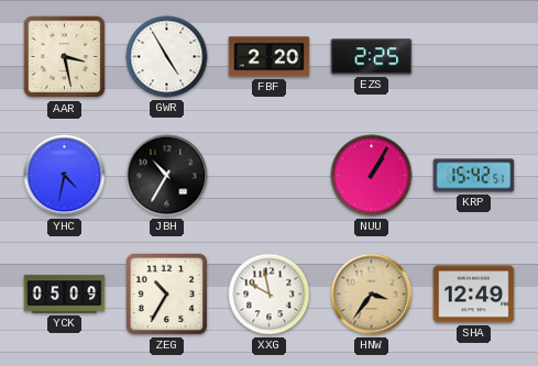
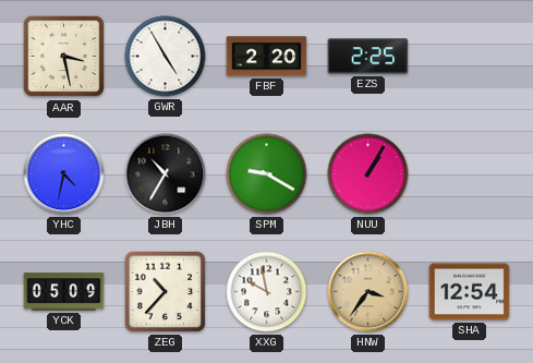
SPM: none -> 9:20 (267, 174)
KRP: 15:42 -> none (474, 176)
ZEG: 10:35 -> 10:37 (166, 292)
SHA: 12:49 -> 12:54 (470, 292)
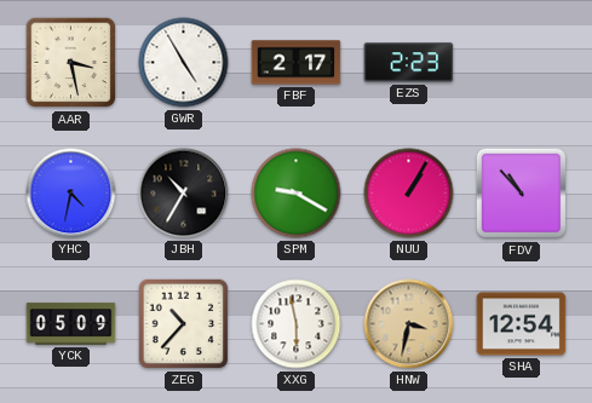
FBF: 2:20 -> 2:17 (297, 63)
EZS: 2:25 -> 2:23 (409, 63)
FDV: none -> 10:53 (522, 194)
XXG: 9:58 -> 5:58 (297, 324)
HNW: 3:36 -> 3:32 (409, 324)
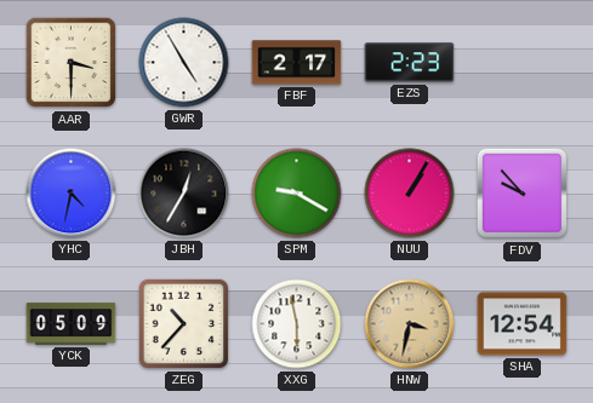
AAR: 3:28 -> 3:30 (72, 63)
JBH: 10:35 -> 12:35 (184, 194)
FDV: 10:53 -> 9:53 (523, 194)
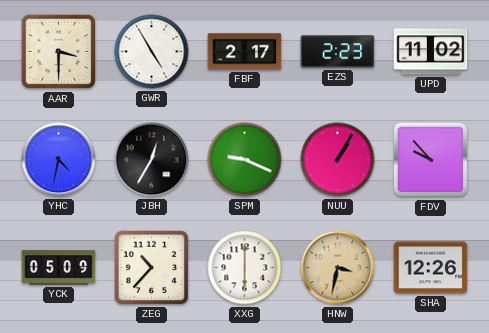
UPD: none -> 11:02 (431, 52)
SPM: 9:20 -> 9:19 (245, 160)
XXG: 5:58 -> 6:00 (245, 268)
SHA: 12:54 -> 12:26 (431, 268)
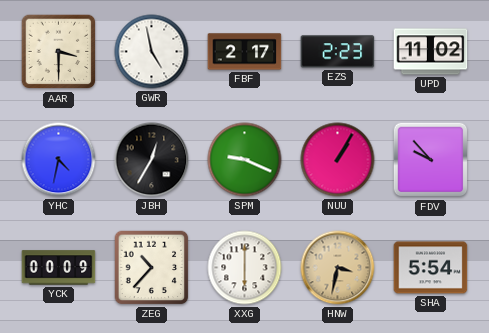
GWR: 4:55 -> 4:58 (152, 52)
YCK: 05:09 -> 00:09 (59, 268)
SHA: 12:26 -> 5:54 (431, 268)
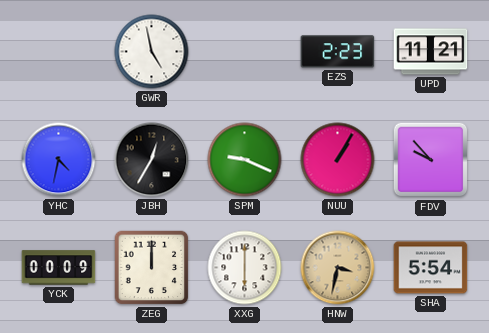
AAR: 3:30 -> none (59, 52)
FBF: 2:17 -> none (245, 52)
UPD: 11:02 -> 11:21 (431, 52)
ZEG: 10:37 -> 12:00 (152, 268)
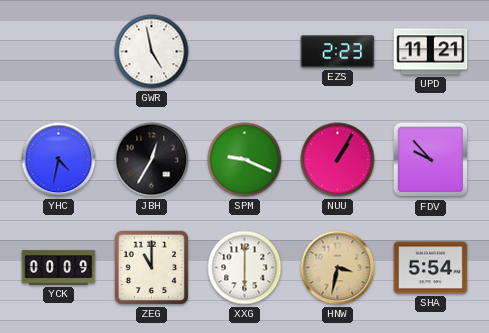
ZEG: 12:00 -> 11:00 (152, 268)
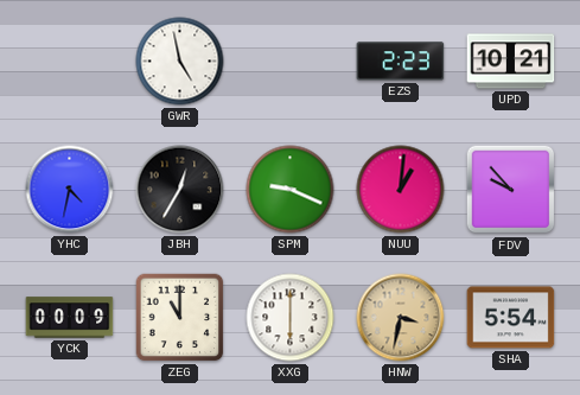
UPD: 11:21 -> 10:21 (511, 62)
NUU: 1:05 -> 1:01 (401, 190)
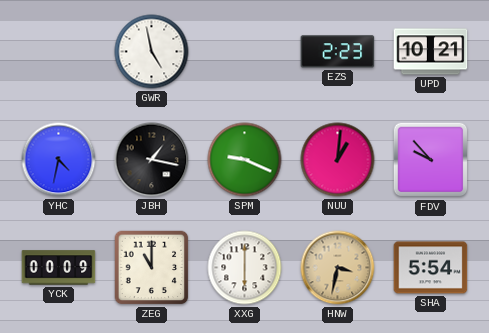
JBH: 12:35 -> 1:17 (152, 160)
